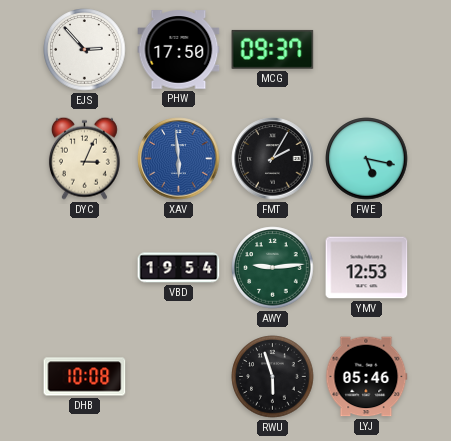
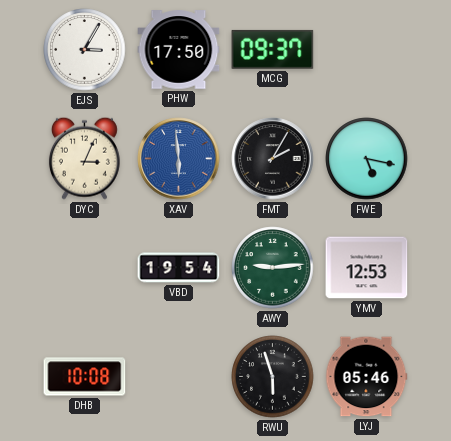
EJS: 2:53 -> 3:05 (85, 50)
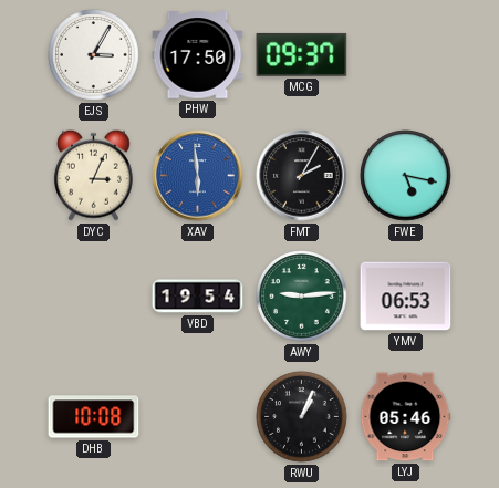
YMV: 12:53 -> 06:53 (406, 297)
RWU: 5:57 -> 1:04 (302, 417)
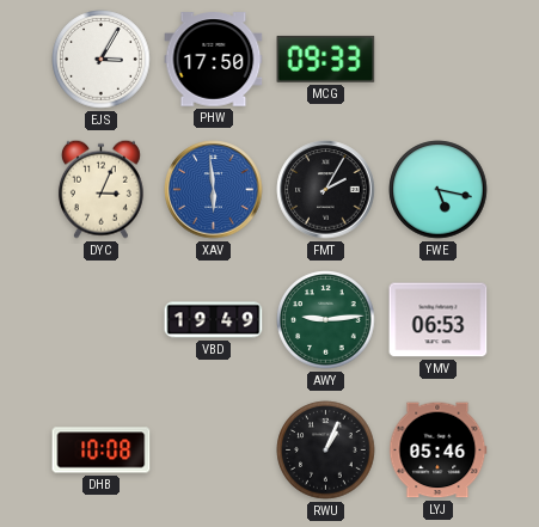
MCG: 09:37 -> 09:33 (326, 59)
VBD: 19:54 -> 19:49 (214, 320)
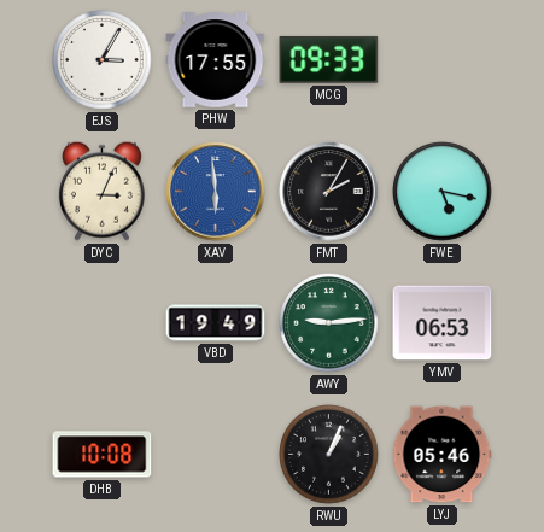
PHW: 17:50 -> 17:55 (216, 60)
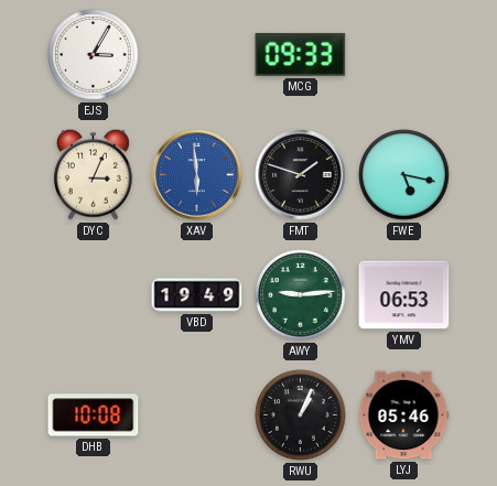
PHW: 17:55 -> none (216, 60)
FMT: 2:05 -> 1:48 (301, 175)
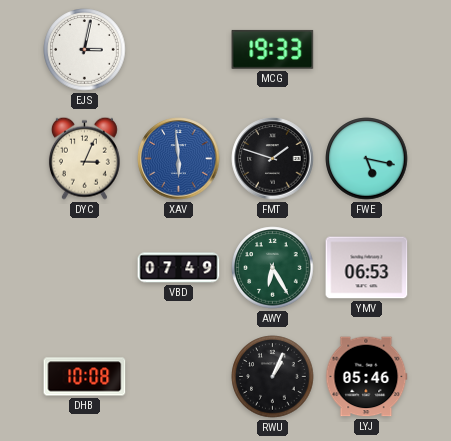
EJS: 3:05 -> 3:02 (85, 50)
MCG: 09:33 -> 19:33 (273, 49)
VBD: 19:49 -> 07:49 (179, 268)
AWY: 9:14 -> 6:25 (273, 268)
